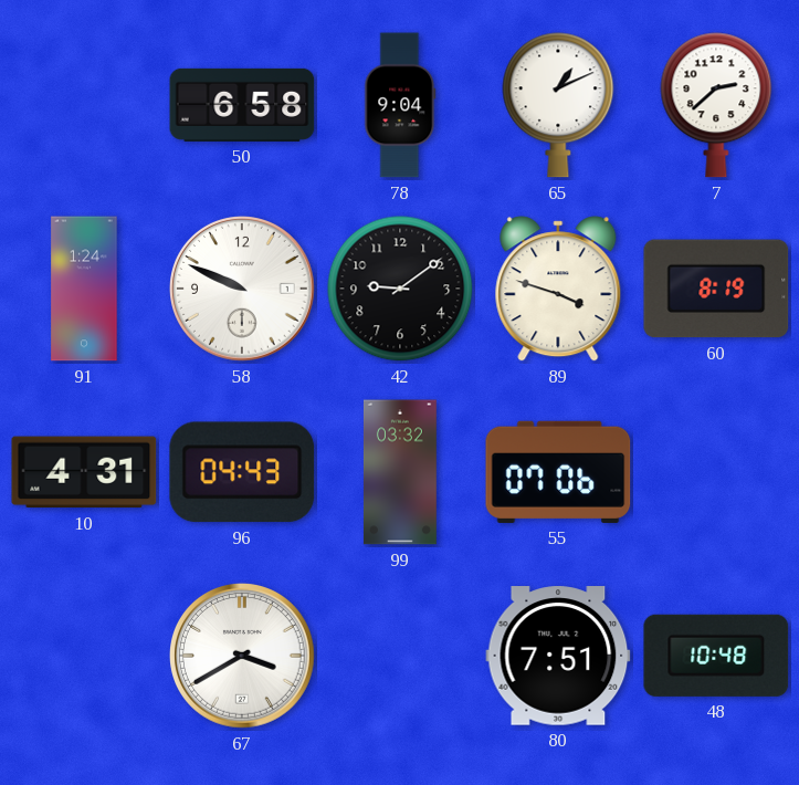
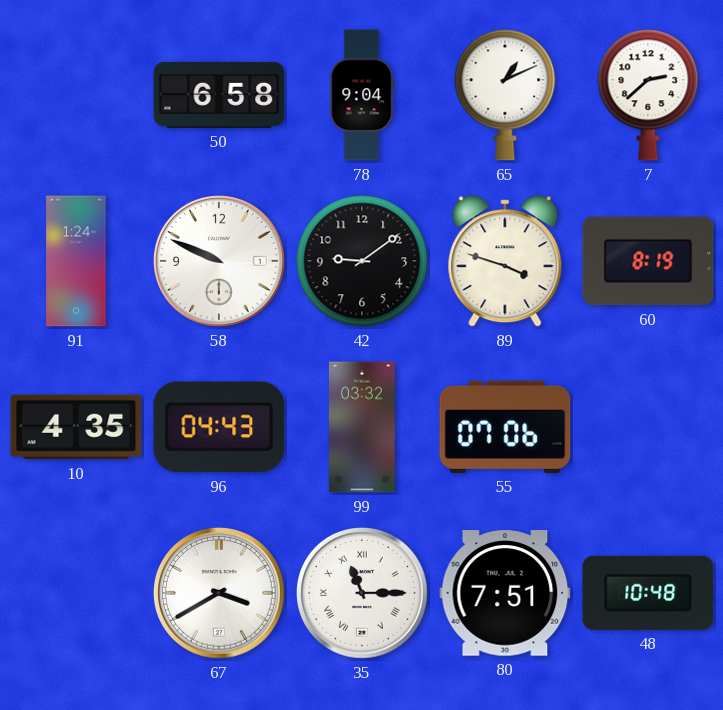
10: 4:31 -> 4:35 (76, 427)
35: none -> 11:15 (363, 594)
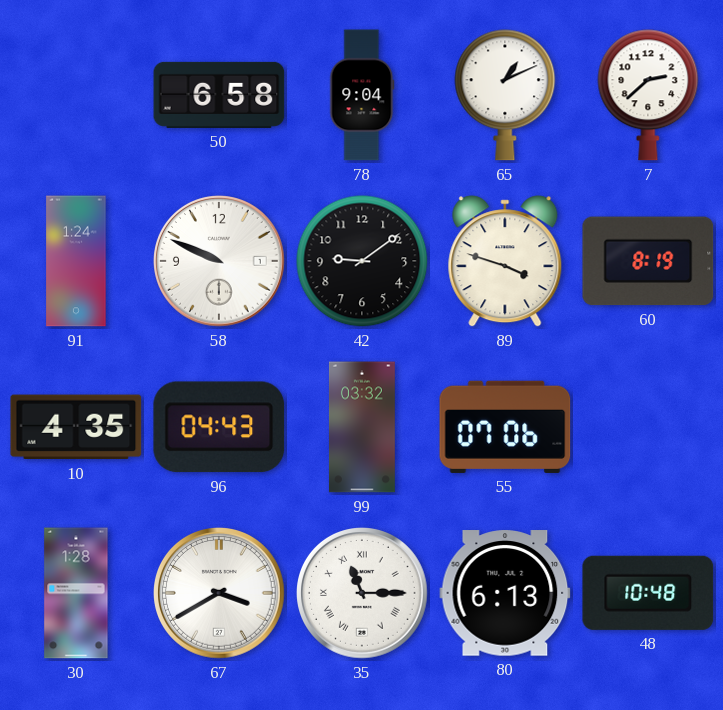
30: none -> 1:28 (76, 593)
80: 7:51 -> 6:13 (505, 593)
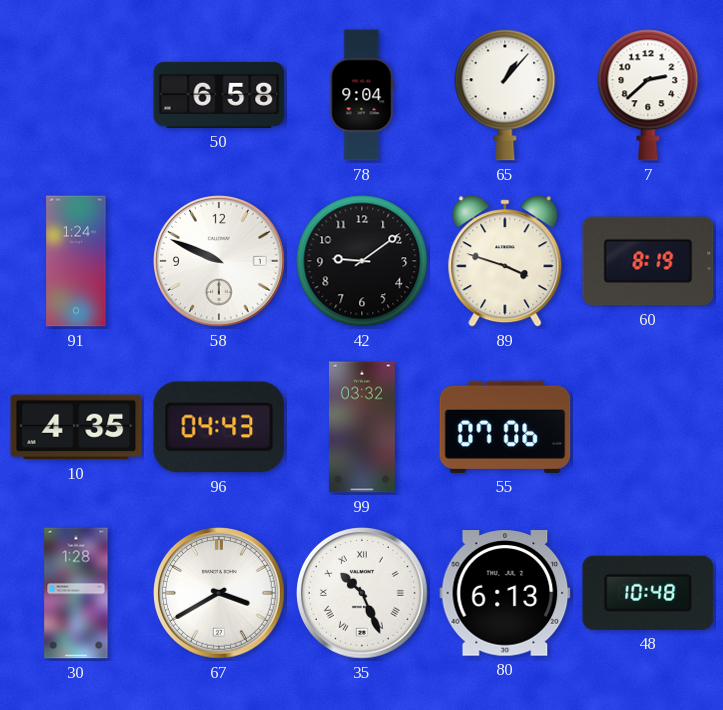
65: 1:11 -> 1:07 (505, 95)
35: 11:15 -> 10:26 (363, 594)
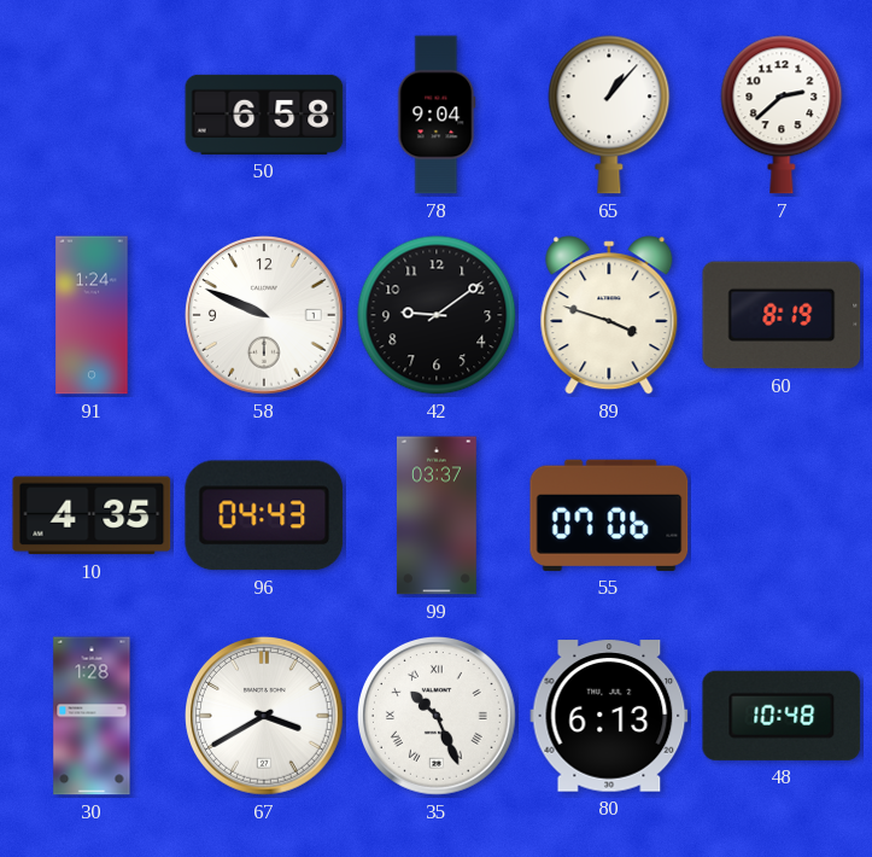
99: 03:32 -> 03:37 (437, 515)
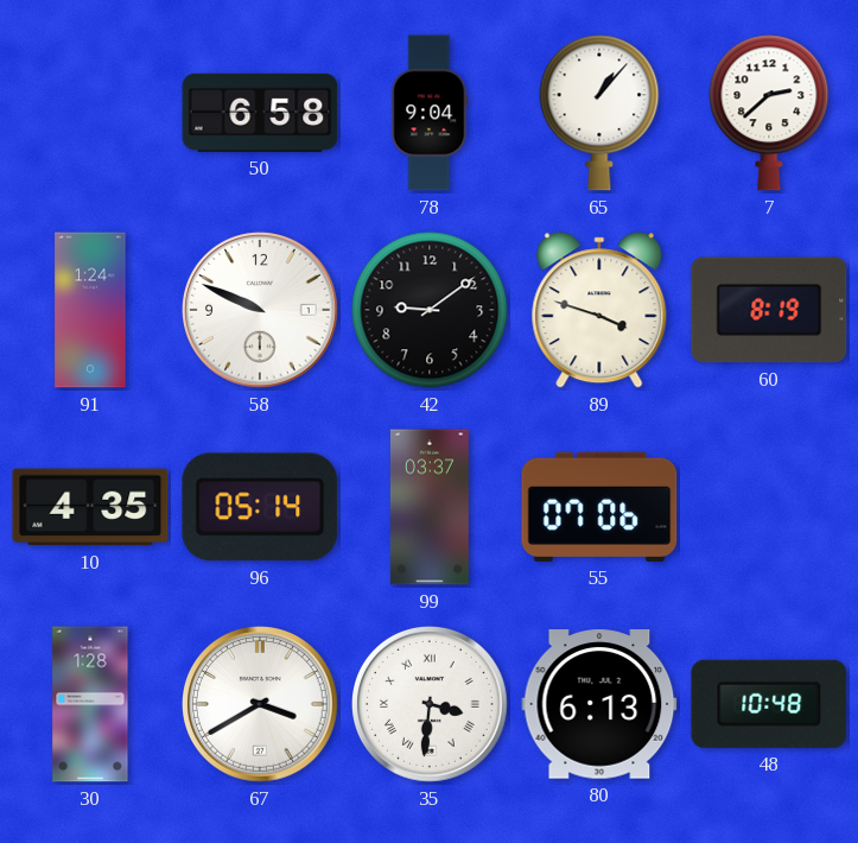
96: 04:43 -> 05:14 (260, 507)
35: 10:26 -> 3:31 (431, 705)
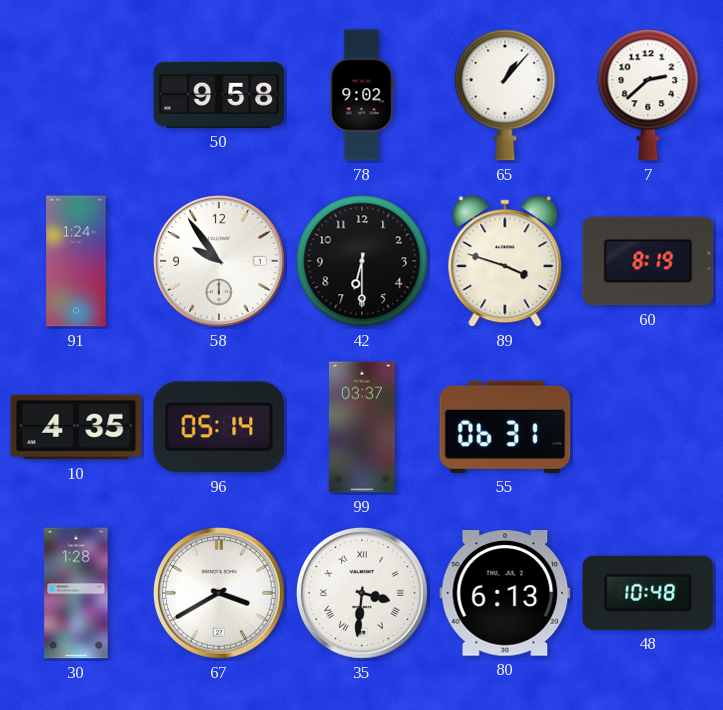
50: 6:58 -> 9:58 (219, 95)
78: 9:04 -> 9:02 (362, 95)
58: 9:49 -> 9:54 (220, 262)
42: 9:09 -> 6:30 (362, 261)
55: 07:06 -> 06:31 (505, 427)
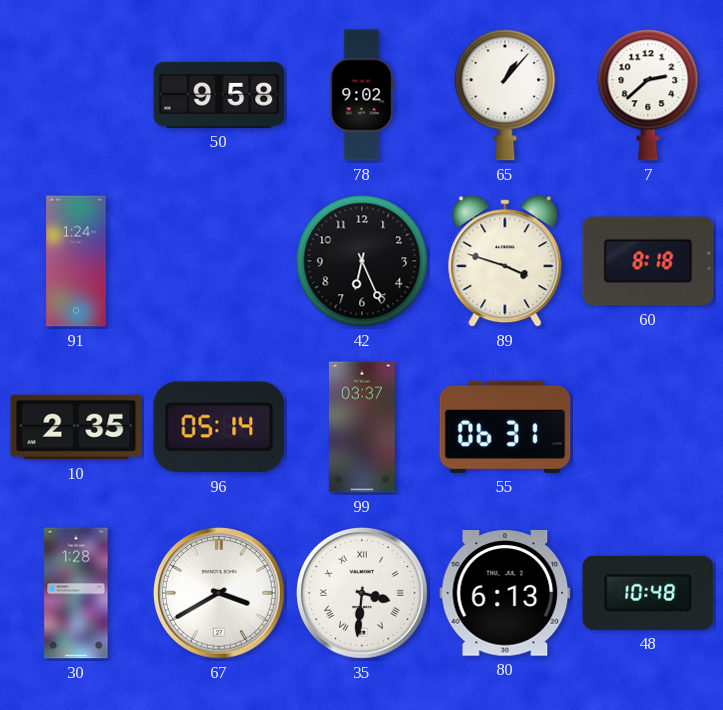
58: 9:54 -> none (220, 262)
42: 6:30 -> 6:26 (362, 261)
60: 8:19 -> 8:18 (648, 261)
10: 4:35 -> 2:35 (76, 427)
